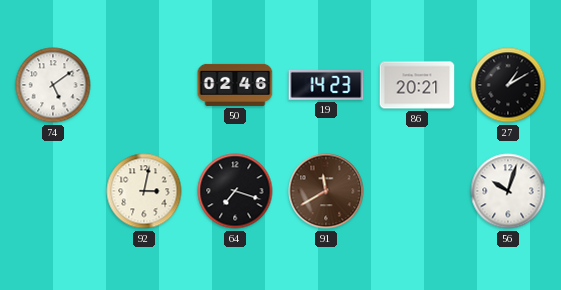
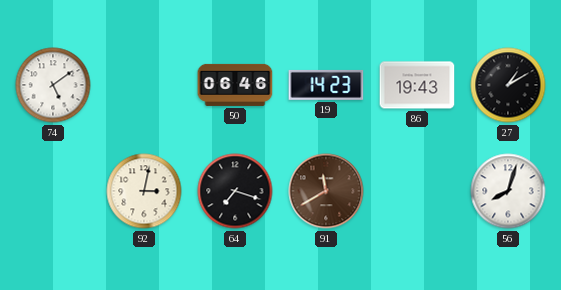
50: 02:46 -> 06:46 (235, 85)
86: 20:21 -> 19:43 (417, 85)
56: 10:03 -> 8:03 (508, 191)
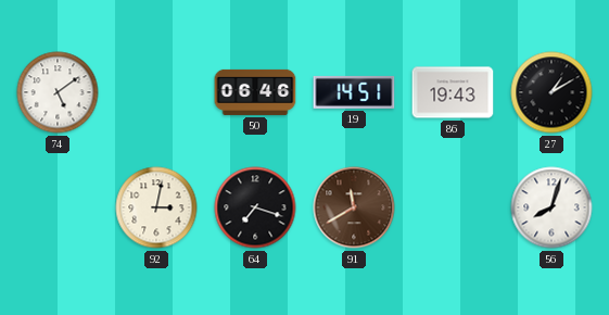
19: 14:23 -> 14:51 (354, 92)
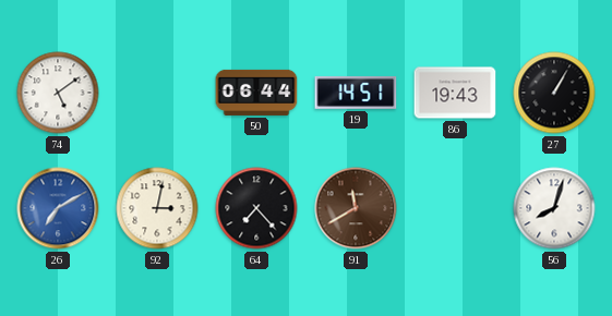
50: 06:46 -> 06:44 (256, 93)
27: 1:10 -> 1:05 (554, 93)
26: none -> 7:10 (58, 208)
64: 7:18 -> 7:23 (256, 208)
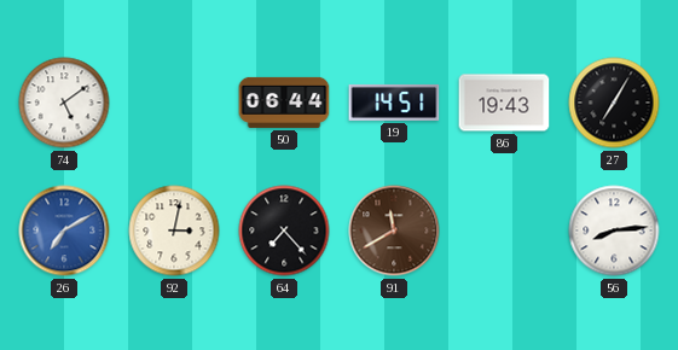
27: 1:05 -> 7:05 (614, 103)
56: 8:03 -> 8:14 (614, 231)
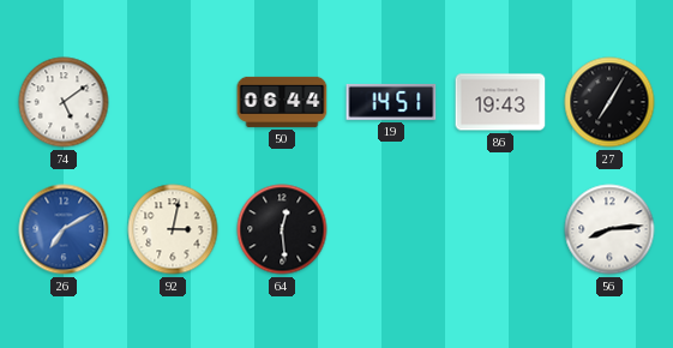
64: 7:23 -> 12:29 (282, 229)
91: 11:40 -> none (394, 231)
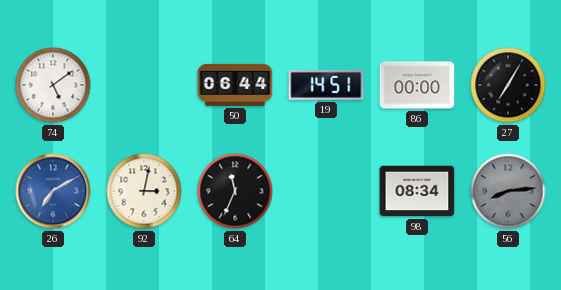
86: 19:43 -> 00:00 (417, 85)
64: 12:29 -> 11:34 (235, 191)
98: none -> 08:34 (417, 191)
56 dial: white -> grey (508, 191)
